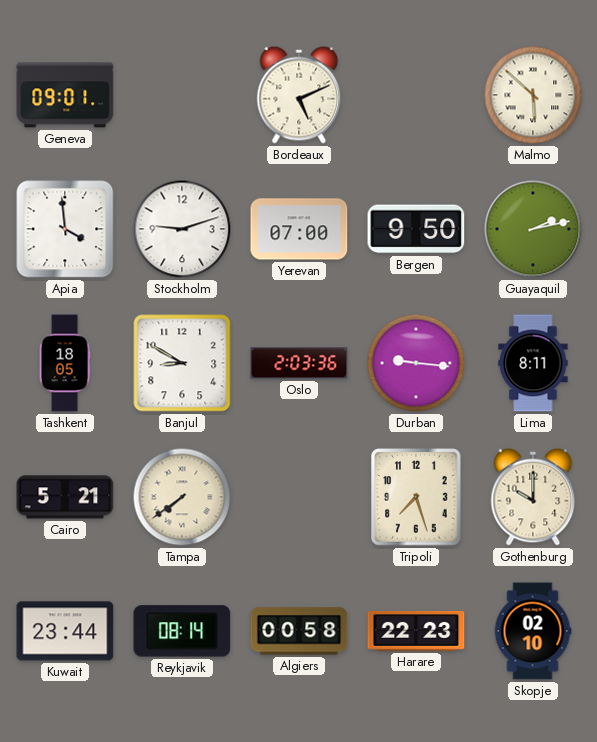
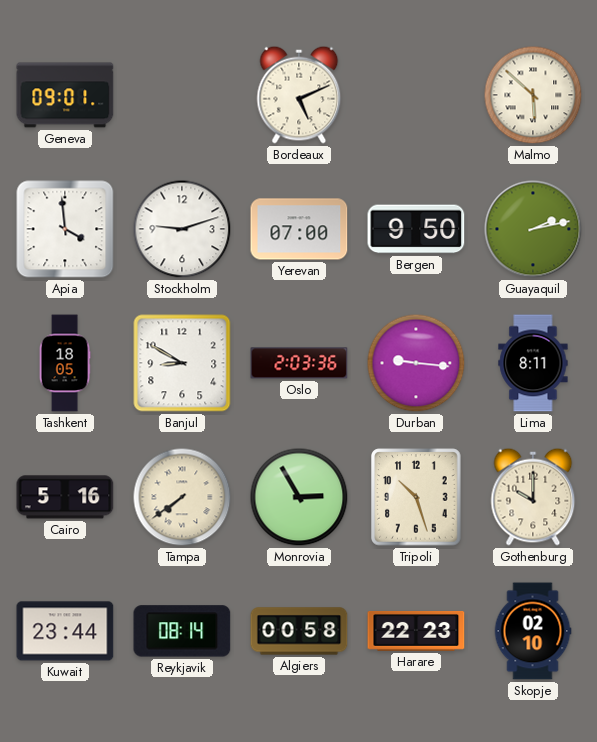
Cairo: 5:21 -> 5:16 (65, 497)
Monrovia: none -> 2:55 (299, 497)
Tripoli: 7:27 -> 10:27 (416, 497)
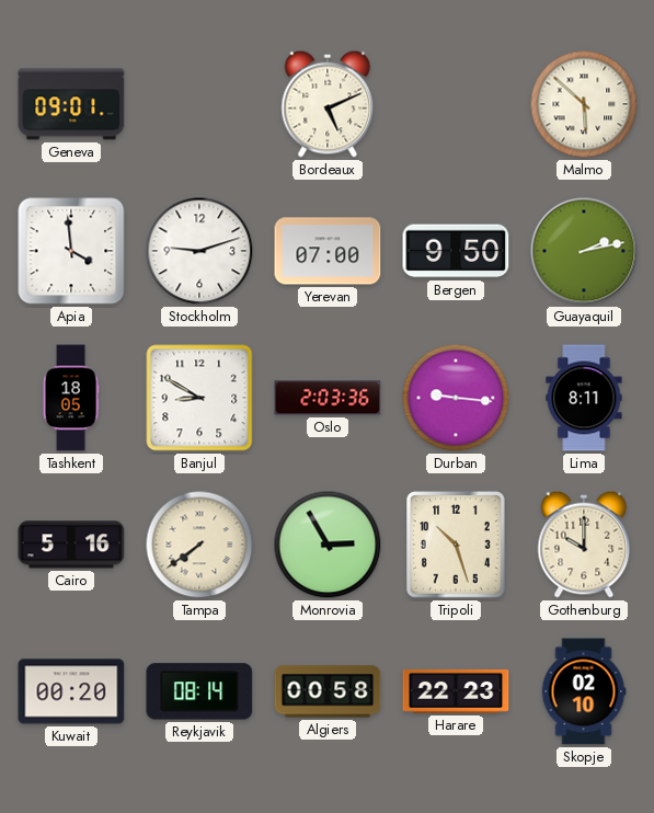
Kuwait: 23:44 -> 00:20 (71, 691)
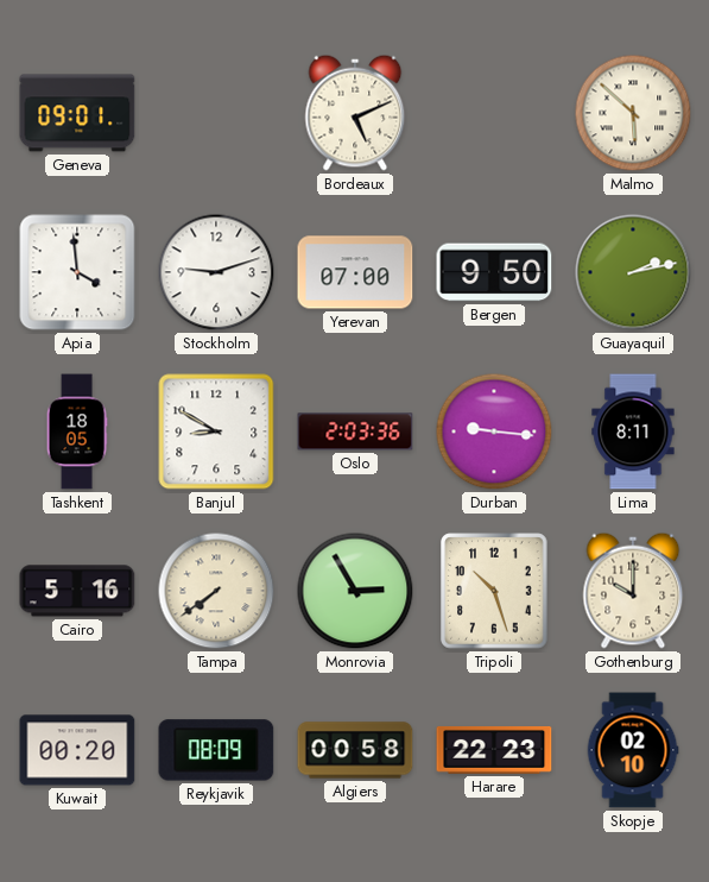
Reykjavik: 08:14 -> 08:09 (216, 750)
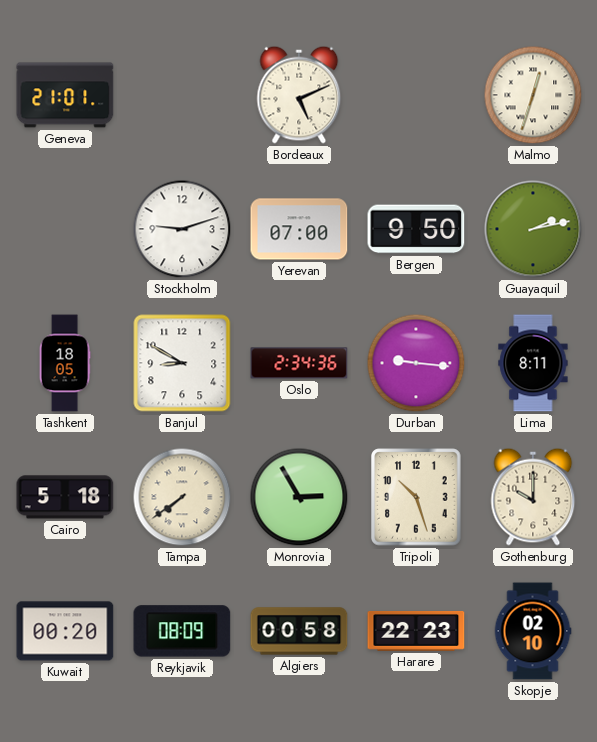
Geneva: 09:01 -> 21:01 (65, 95)
Malmo: 5:52 -> 12:33 (533, 95)
Apia: 3:59 -> none (77, 272)
Oslo: 2:03 -> 2:34 (299, 363)
Cairo: 5:16 -> 5:18 (65, 497)
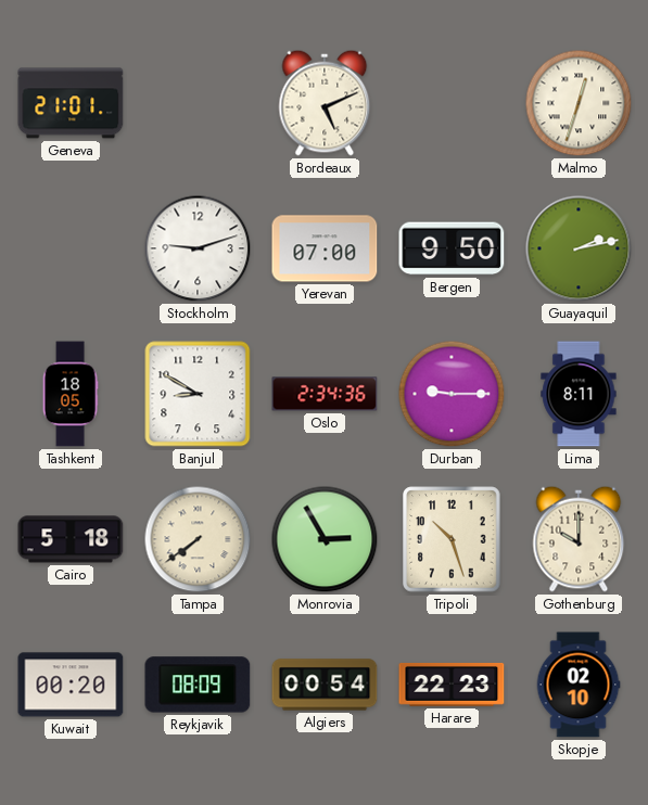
Durban: 9:16 -> 9:15 (452, 394)
Algiers: 00:58 -> 00:54 (325, 685)
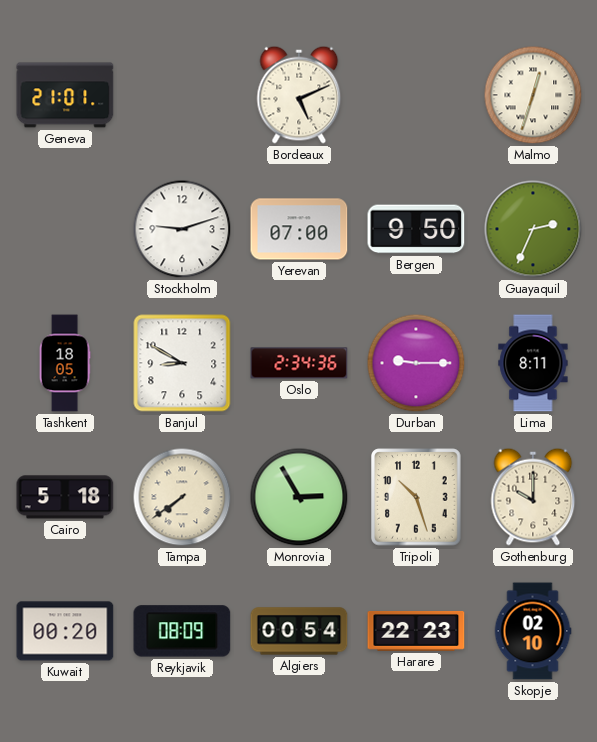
Guayaquil: 2:13 -> 2:34 (533, 229)
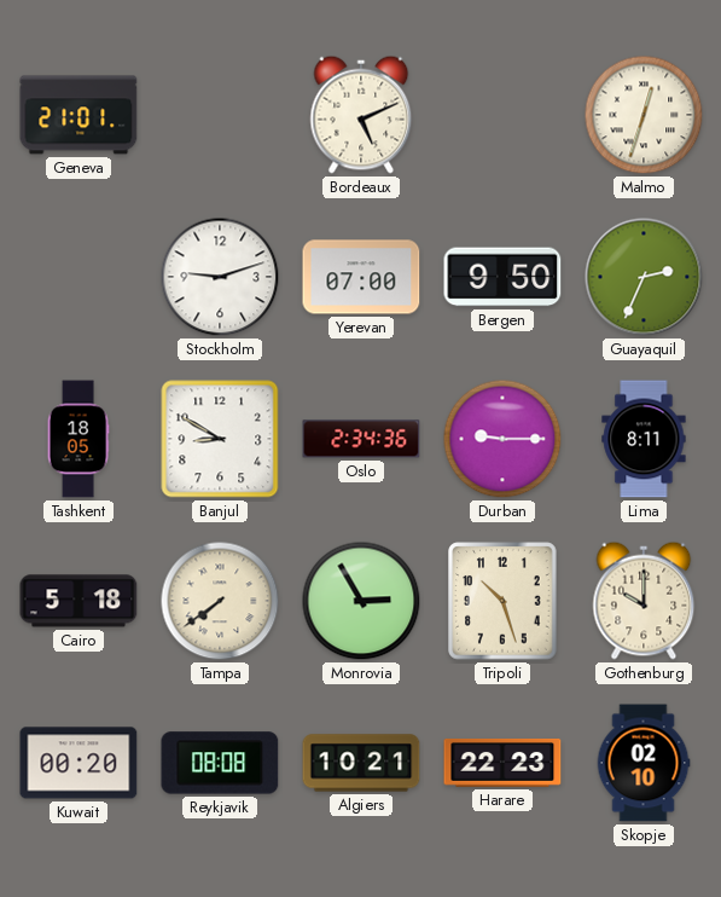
Reykjavik: 08:09 -> 08:08 (220, 763)
Algiers: 00:54 -> 10:21 (361, 763)
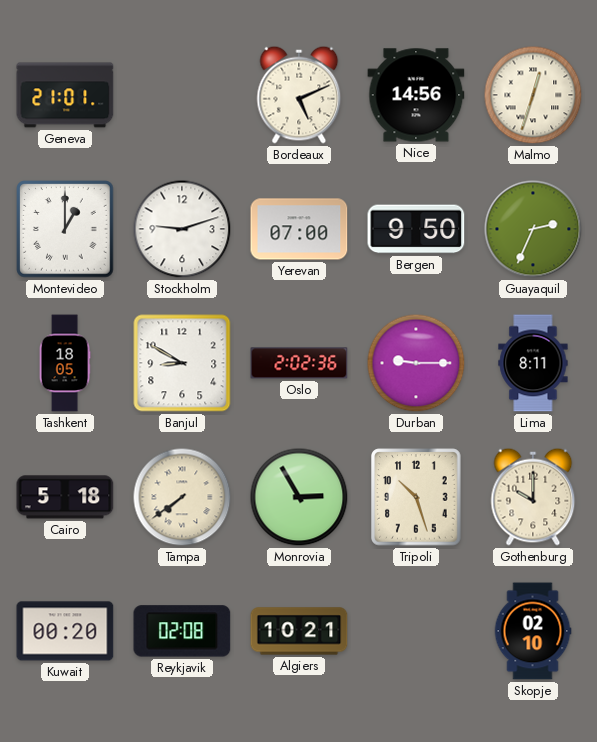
Nice: none -> 14:56 (416, 95)
Montevideo: none -> 1:00 (65, 229)
Oslo: 2:34 -> 2:02 (299, 363)
Reykjavik: 08:08 -> 02:08 (182, 631)
Harare: 22:23 -> none (502, 763)
